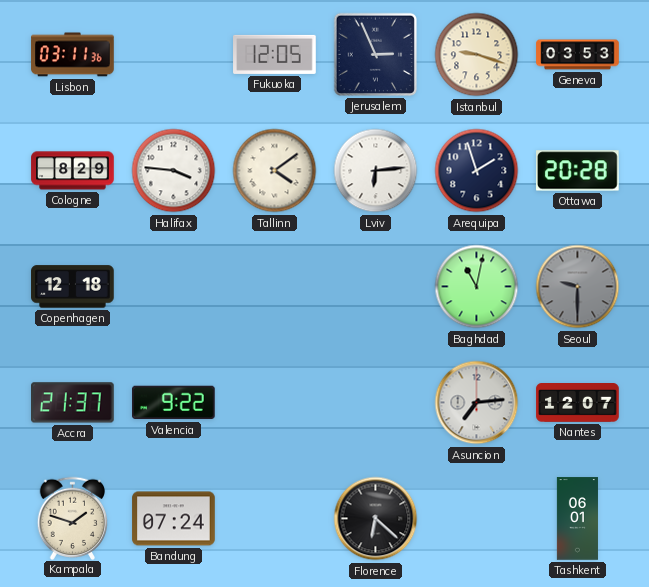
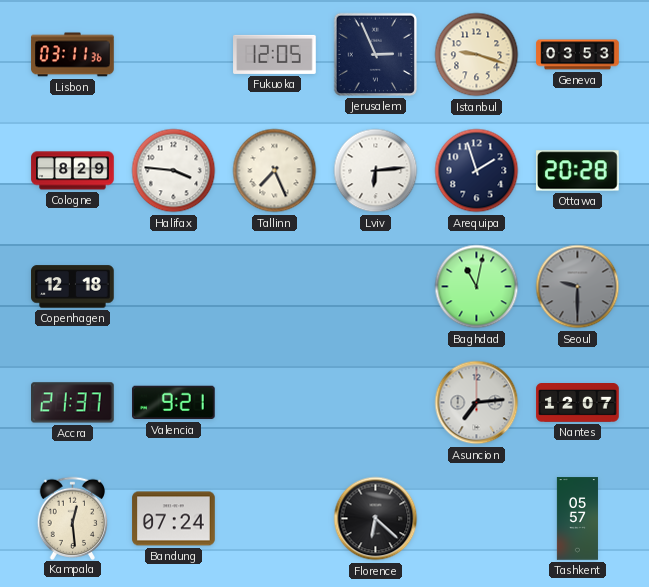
Tallinn: 4:09 -> 7:26 (275, 171)
Valencia: 9:22 -> 9:21 (174, 403)
Kampala: 1:48 -> 12:29 (73, 518)
Tashkent: 06:01 -> 05:57 (577, 519)
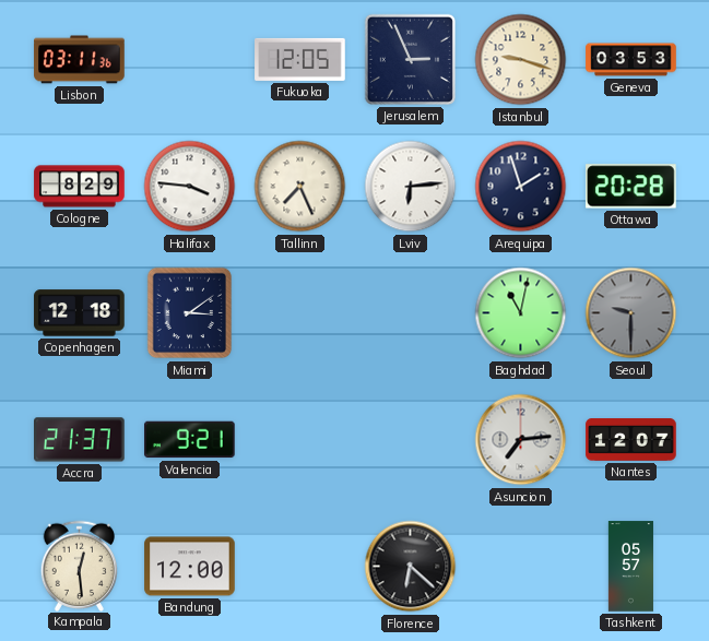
Miami: none -> 3:09 (190, 313)
Bandung: 07:24 -> 12:00 (190, 567)
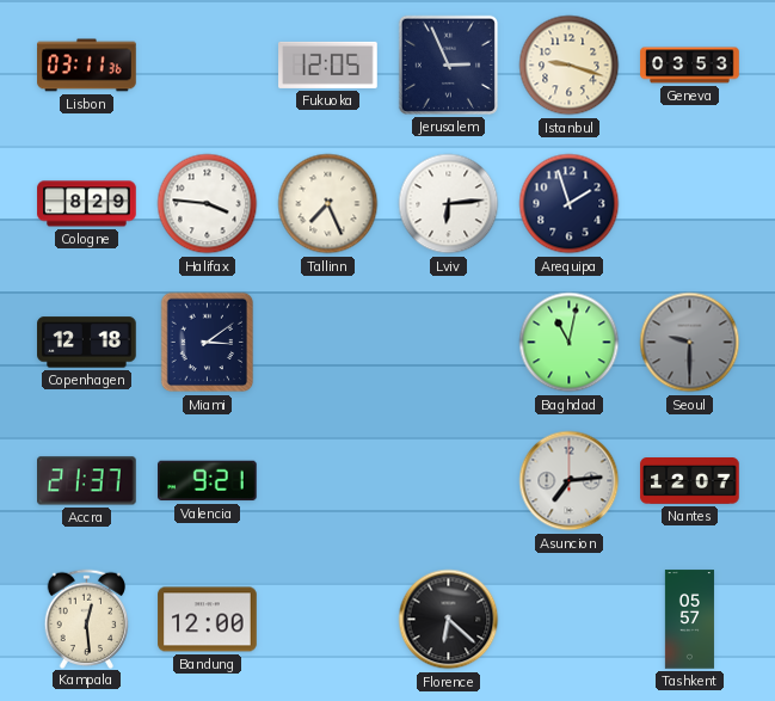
Ottawa: 20:28 -> none (631, 187)
